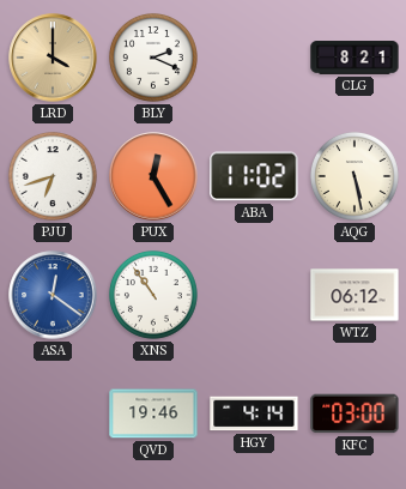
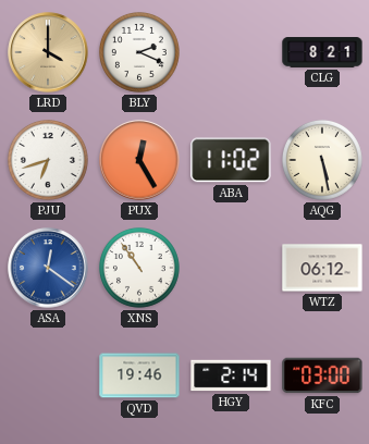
HGY: 4:14 -> 2:14 (231, 375)
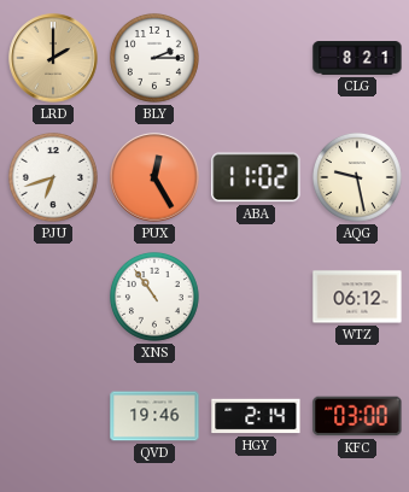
LRD: 4:00 -> 2:00 (53, 58)
BLY: 2:19 -> 2:15 (154, 58)
AQG: 5:28 -> 9:28 (357, 177)
ASA: 12:21 -> none (48, 268)
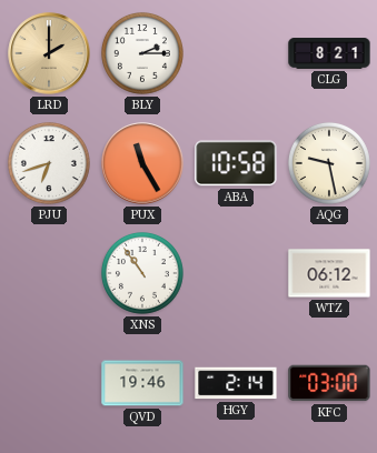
PUX: 12:25 -> 11:25 (142, 163)
ABA: 11:02 -> 10:58 (236, 163)
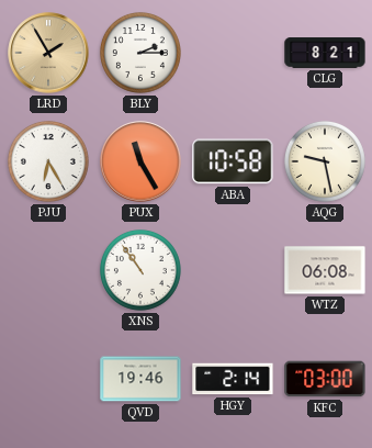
LRD: 2:00 -> 1:55 (48, 53)
PJU: 6:42 -> 6:25 (48, 161)
WTZ: 06:12 -> 06:08 (325, 270)
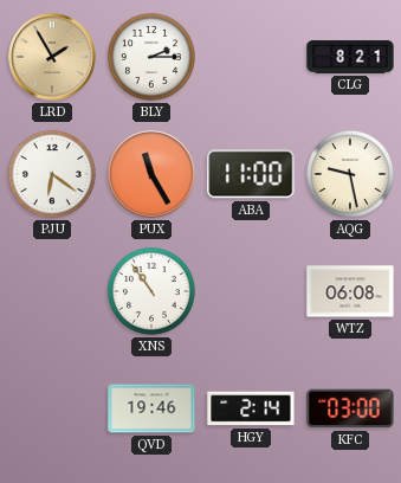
PJU: 6:25 -> 6:21 (52, 174)
ABA: 10:58 -> 11:00 (251, 174)
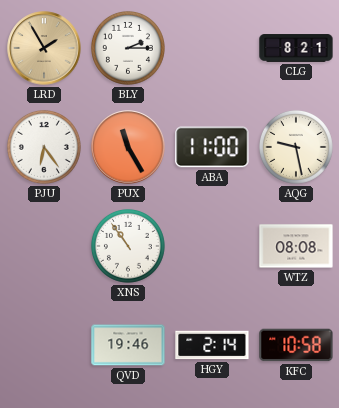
PJU: 6:21 -> 6:24 (44, 147)
WTZ: 06:08 -> 08:08 (296, 246)
KFC: 03:00 -> 10:58 (296, 345)
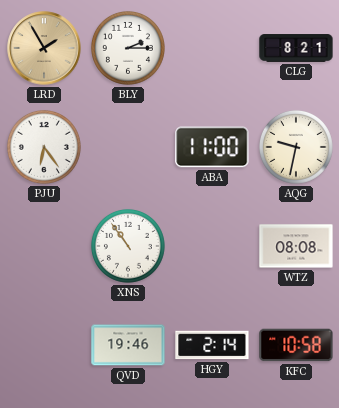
PUX: 11:25 -> none (128, 147)
AQG: 9:28 -> 9:32 (296, 147)
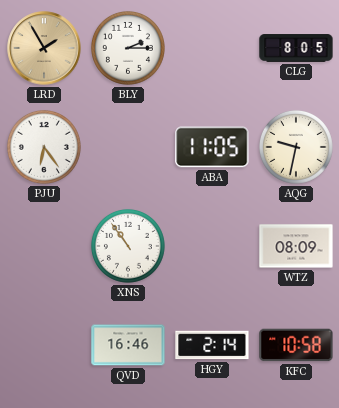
CLG: 8:21 -> 8:05 (296, 48)
ABA: 11:00 -> 11:05 (212, 147)
WTZ: 08:08 -> 08:09 (296, 246)
QVD: 19:46 -> 16:46 (128, 345)
